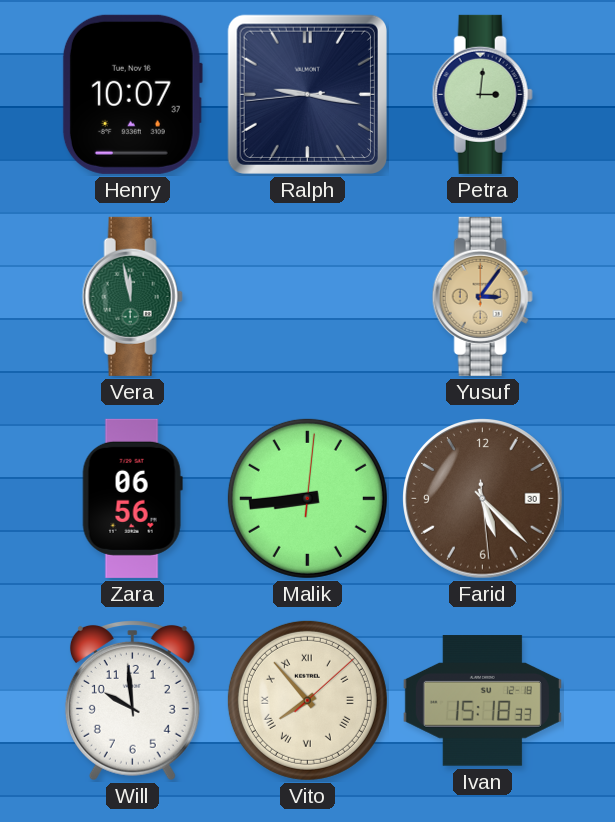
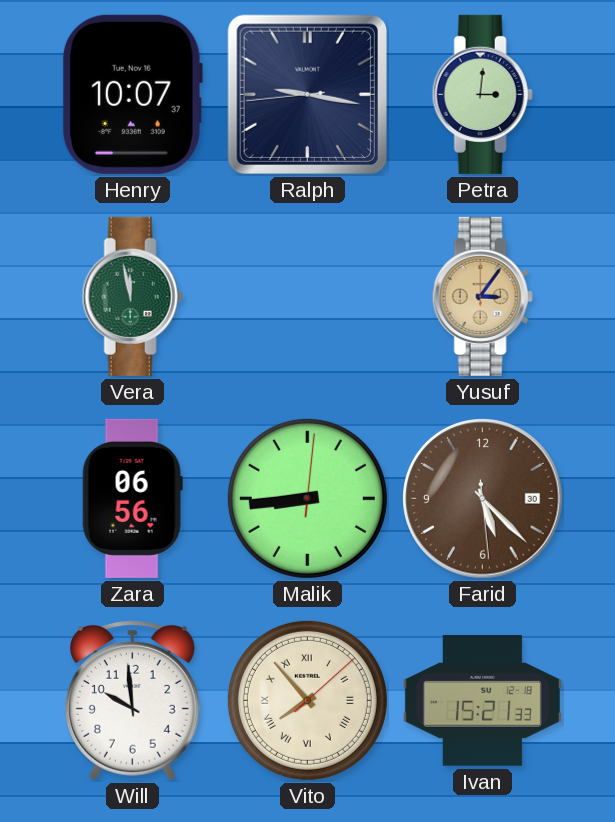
Ivan: 15:18 -> 15:21 (482, 701)
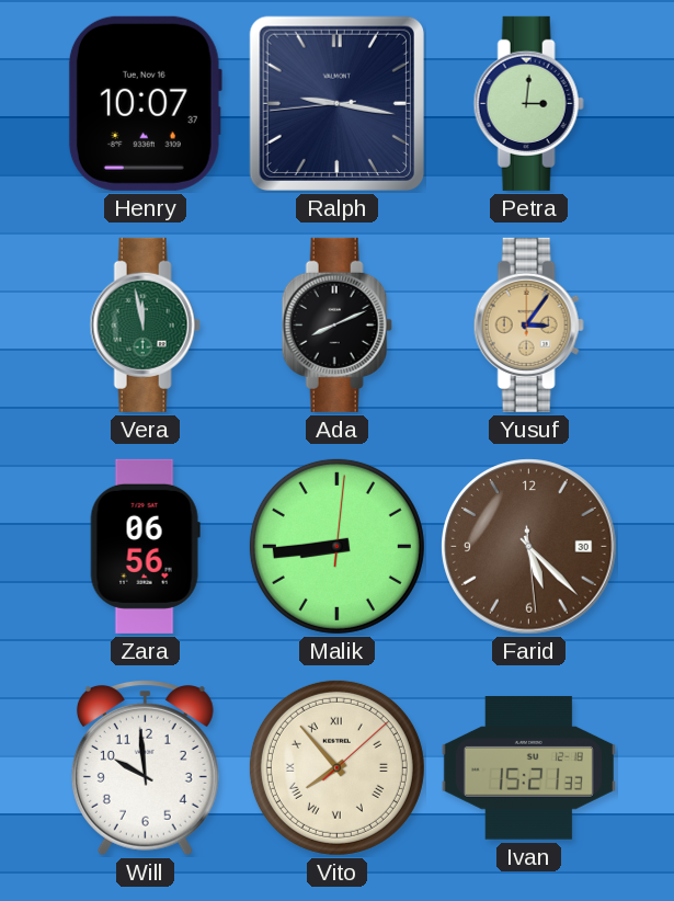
Ada: none -> 8:11 (336, 324)
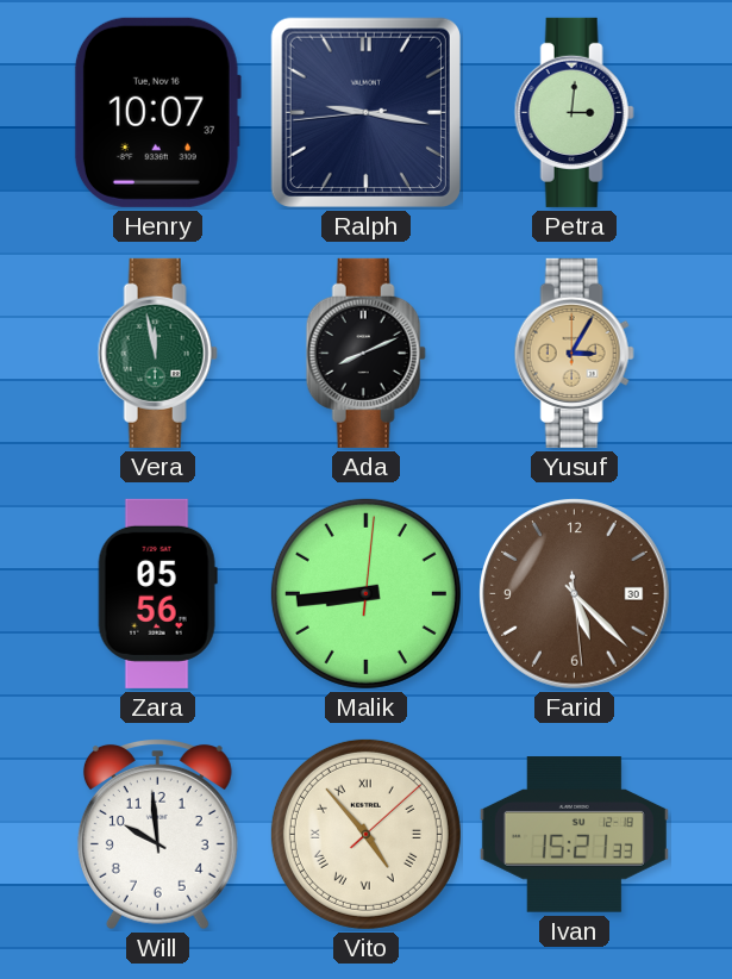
Yusuf: 3:06 -> 3:05 (574, 353)
Zara: 06:56 -> 05:56 (157, 593)
Vito: 7:53 -> 4:53 (365, 834)
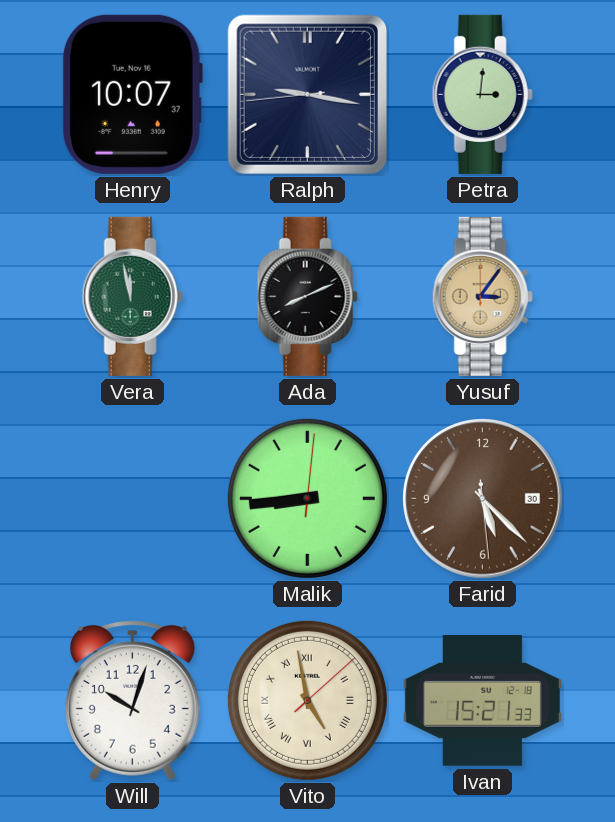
Yusuf: 3:05 -> 3:06 (482, 296)
Zara: 05:56 -> none (157, 593)
Will: 9:59 -> 10:03 (132, 701)
Vito: 4:53 -> 4:58 (307, 700)
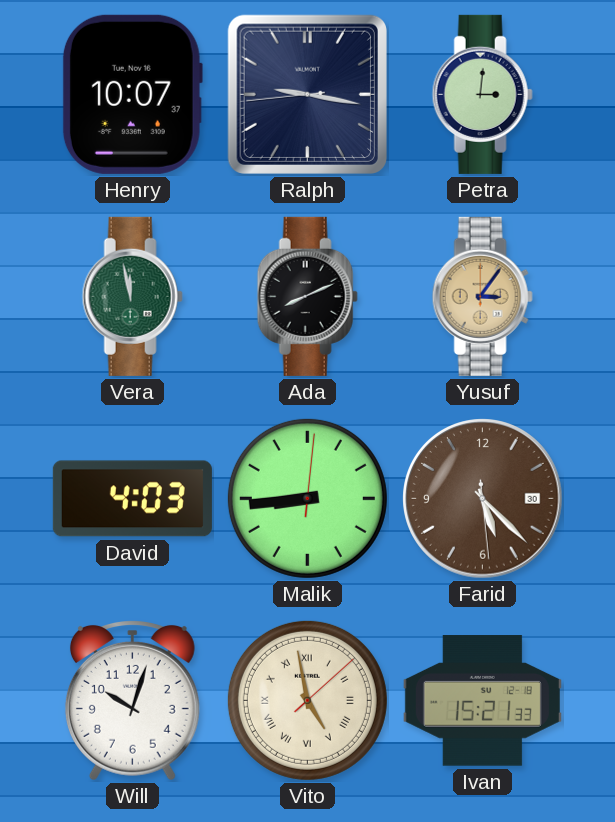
David: none -> 4:03 (132, 499)
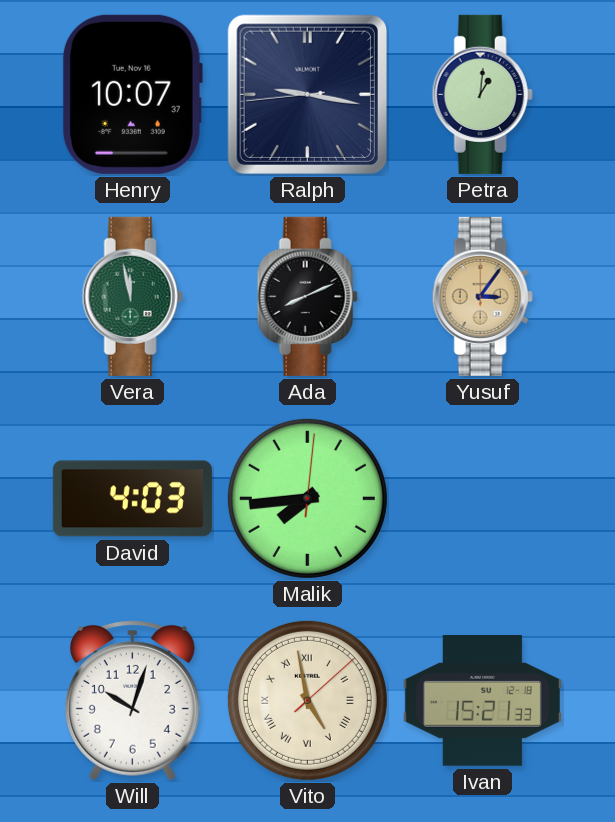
Petra: 3:01 -> 1:01 (482, 94)
Malik: 8:44 -> 7:44 (307, 498)
Farid: 5:22 -> none (483, 499)
